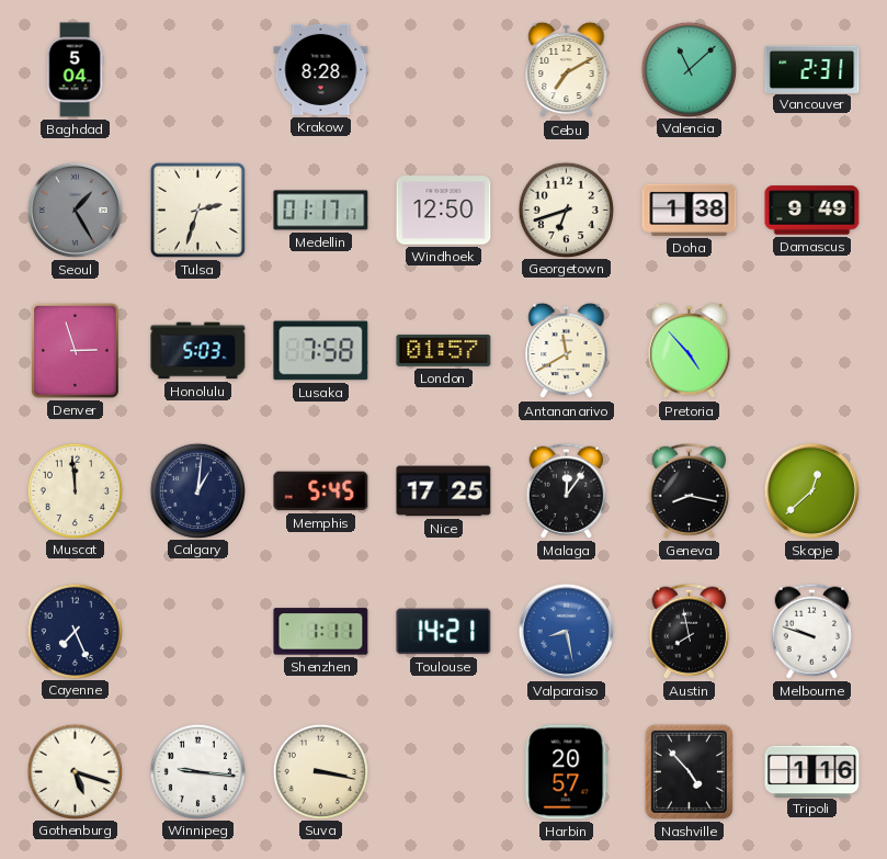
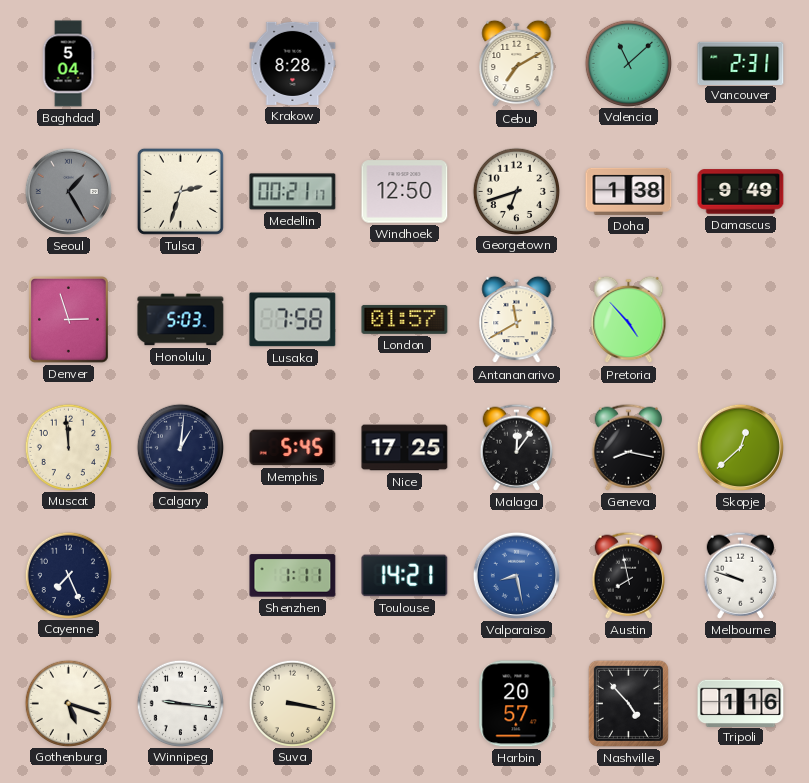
Medellin: 01:17 -> 00:21 (293, 192)
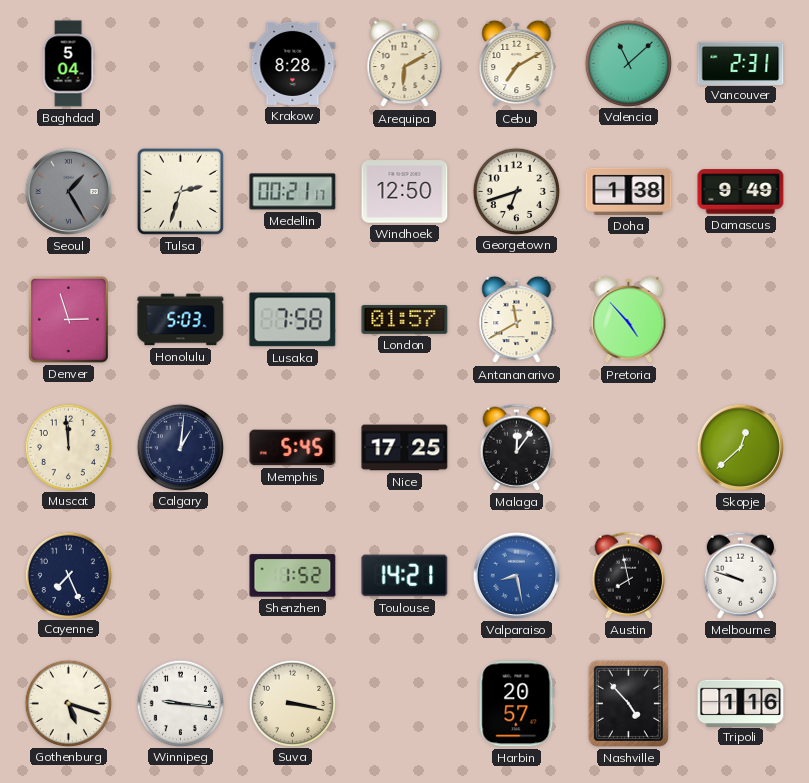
Arequipa: none -> 6:10 (405, 64)
Geneva: 8:17 -> none (628, 447)
Shenzhen: 1:11 -> 1:52 (293, 576)
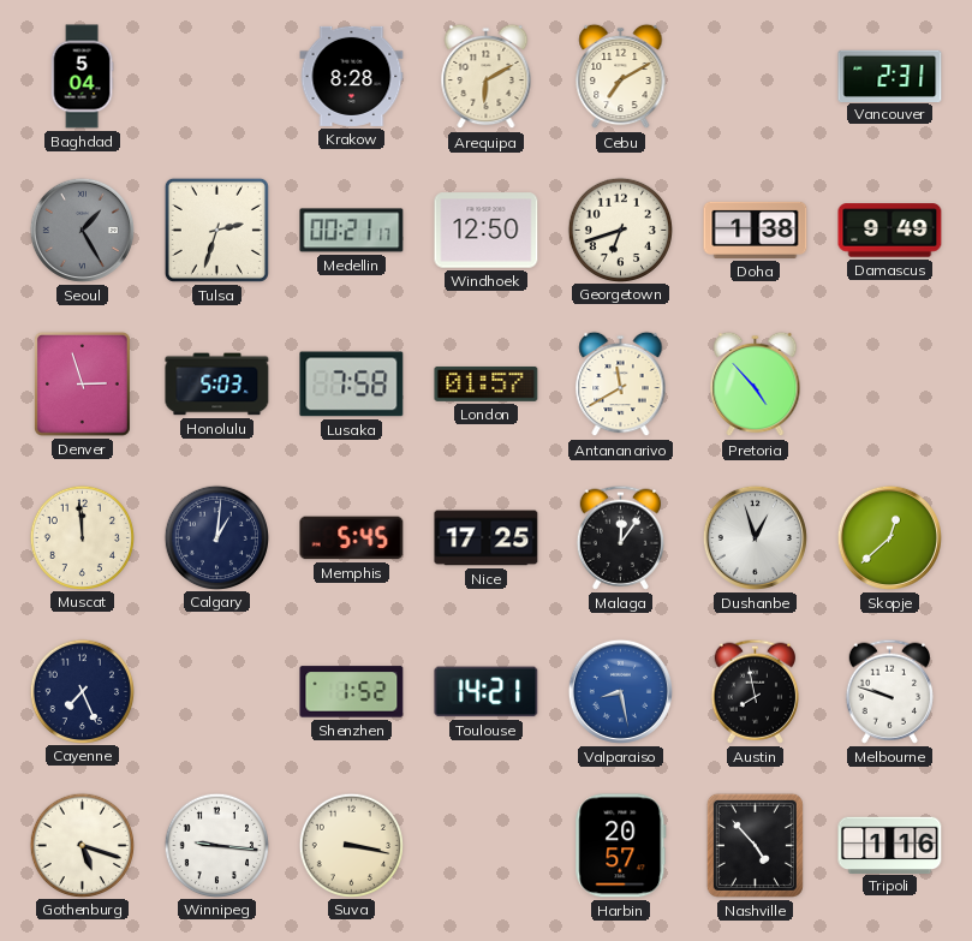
Valencia: 11:08 -> none (628, 63)
Dushanbe: none -> 12:57 (755, 537)
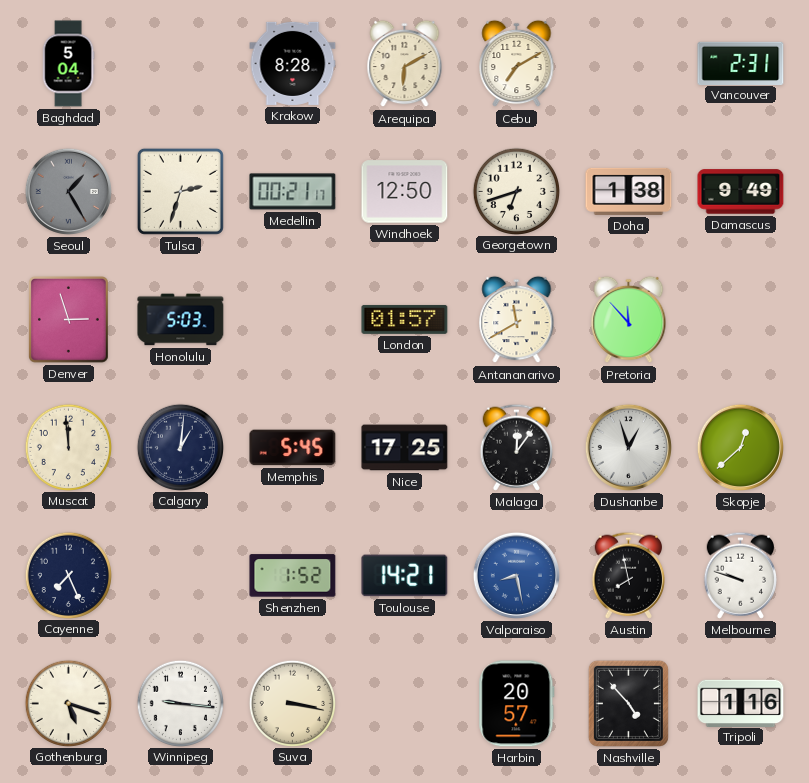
Lusaka: 7:58 -> none (352, 385)
Pretoria: 4:53 -> 11:53 (629, 320)
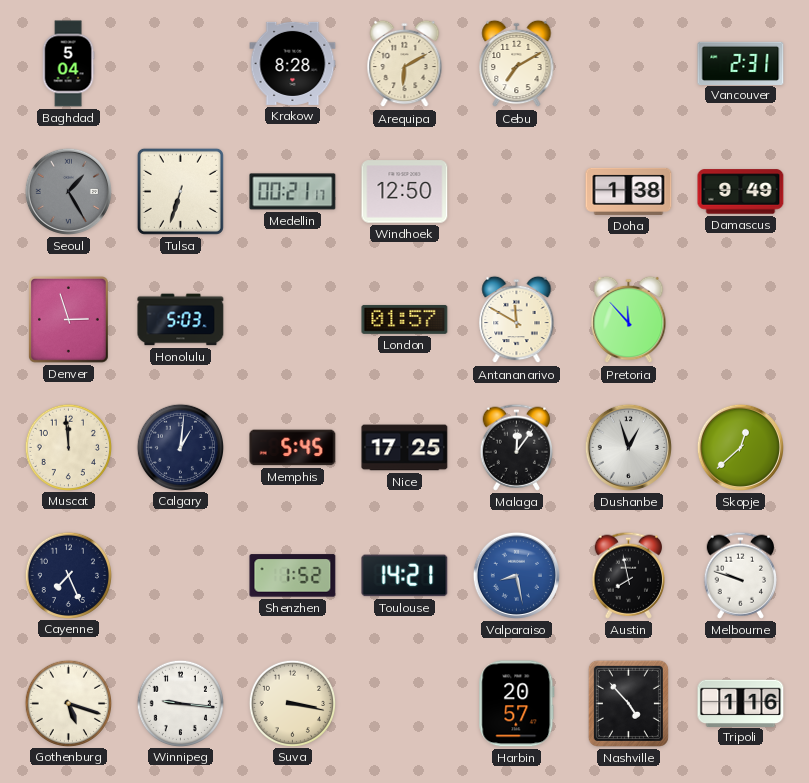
Tulsa: 2:33 -> 6:33 (180, 191)
Georgetown: 6:42 -> none (516, 191)
Antananarivo: 11:40 -> 11:50 (517, 320)
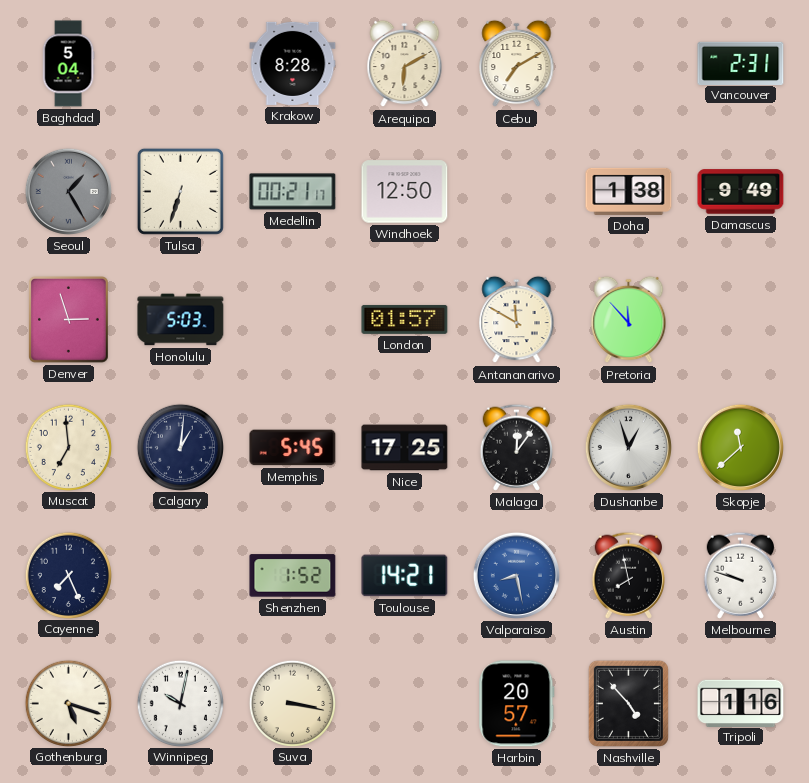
Muscat: 11:59 -> 6:59 (68, 447)
Skopje: 12:38 -> 11:38 (740, 447)
Winnipeg: 9:16 -> 10:02 (180, 703)
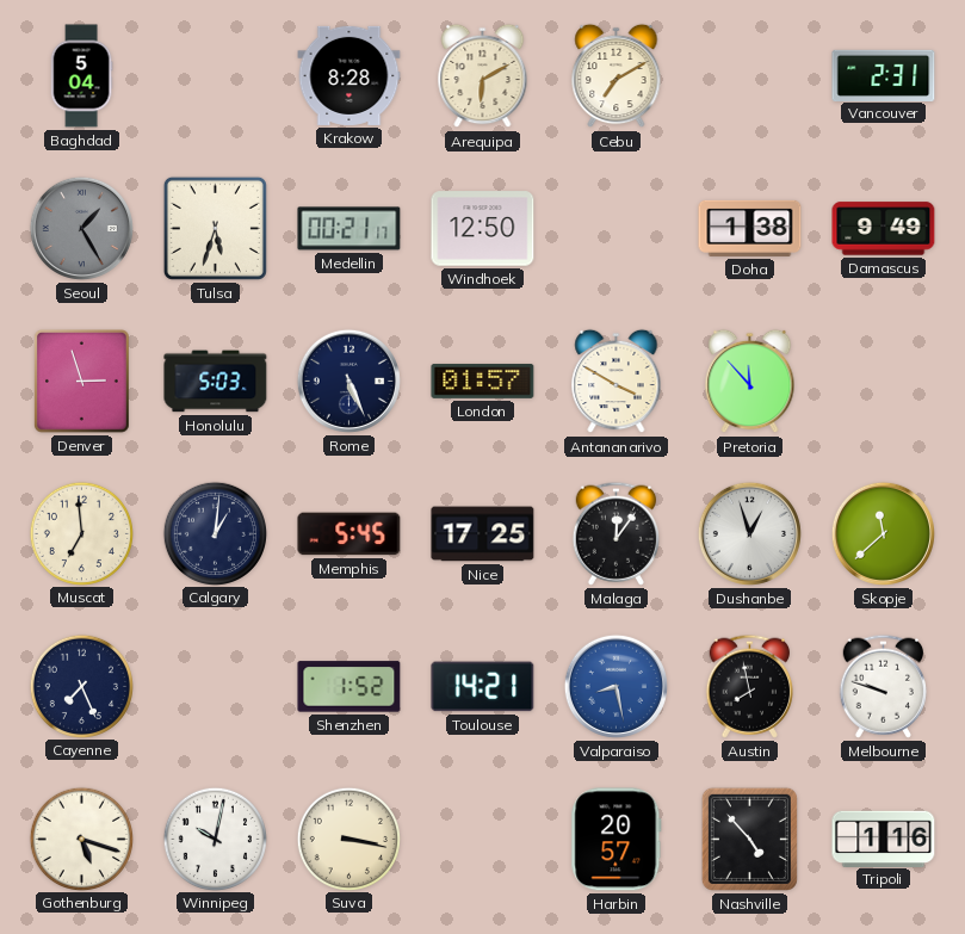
Tulsa: 6:33 -> 5:33 (215, 228)
Rome: none -> 5:26 (348, 381)
Antananarivo: 11:50 -> 3:50 (617, 382)
